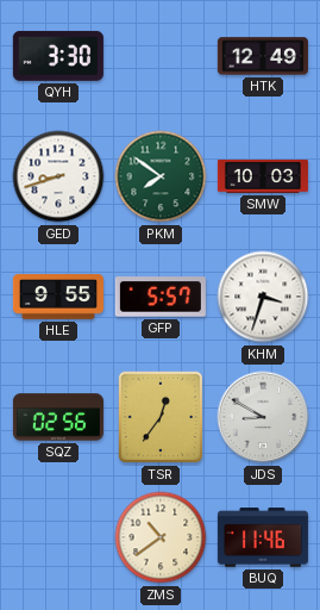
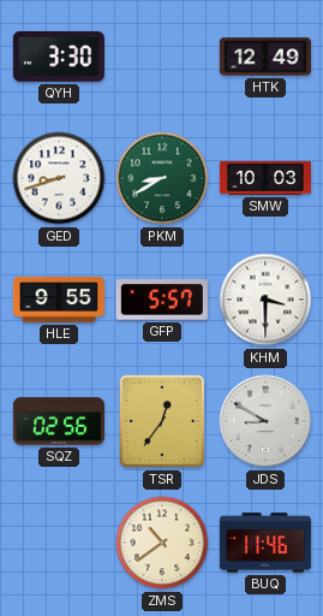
PKM: 7:51 -> 8:40 (162, 178)
KHM: 3:33 -> 3:30 (265, 300)
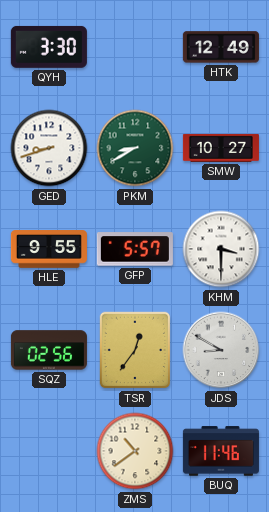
SMW: 10:03 -> 10:27 (221, 148)
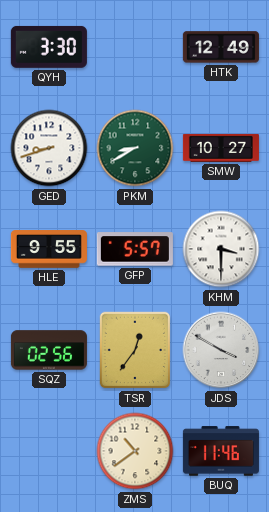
JDS: 8:50 -> 3:50 (221, 350)
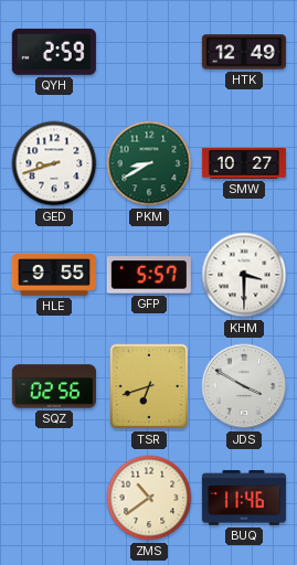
QYH: 3:30 -> 2:59 (54, 52)
TSR: 12:36 -> 6:42 (149, 386)
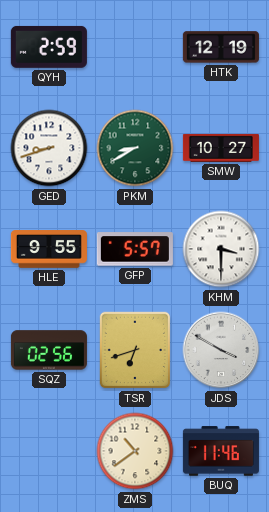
HTK: 12:49 -> 12:19 (221, 47)
